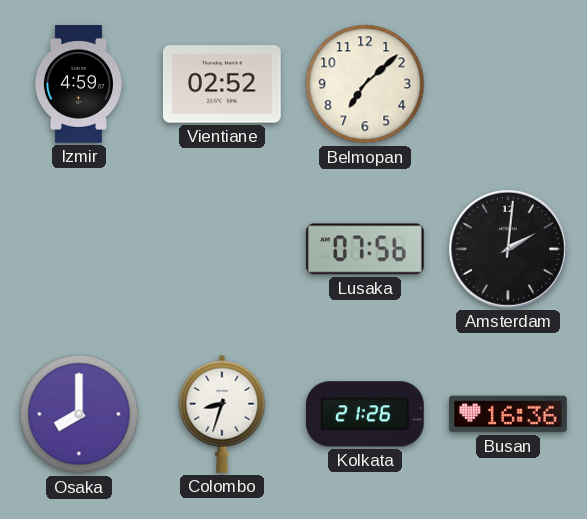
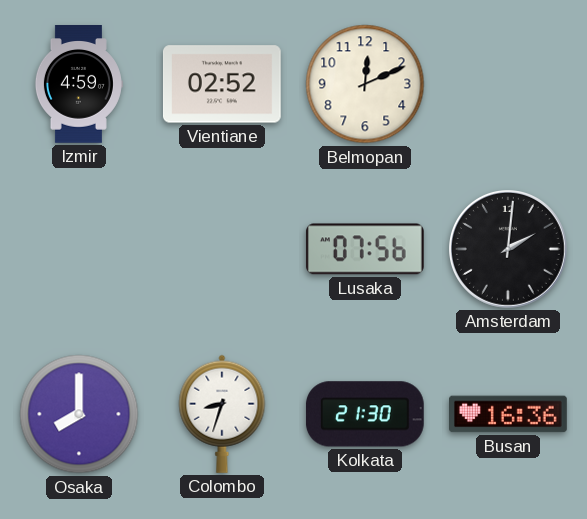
Belmopan: 7:08 -> 12:11 (365, 84)
Kolkata: 21:26 -> 21:30 (365, 414)
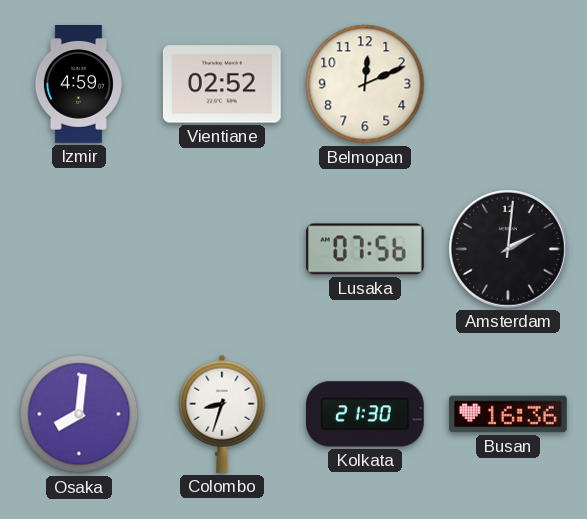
Osaka: 8:00 -> 8:01 (79, 414)
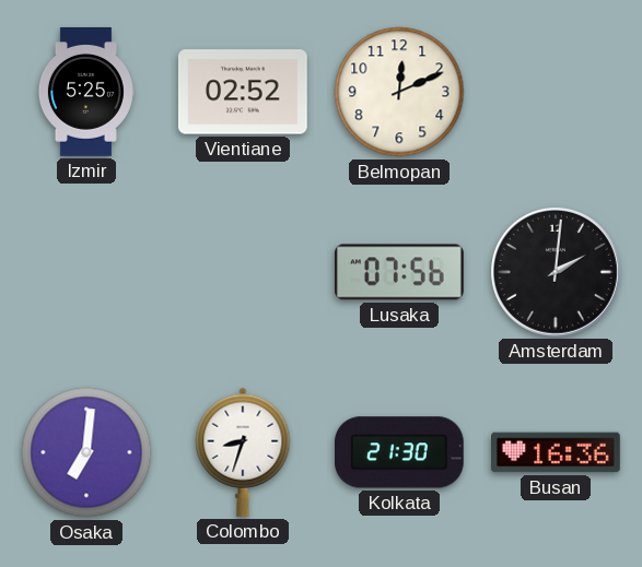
Izmir: 4:59 -> 5:25 (85, 92)
Osaka: 8:01 -> 7:01 (86, 452)
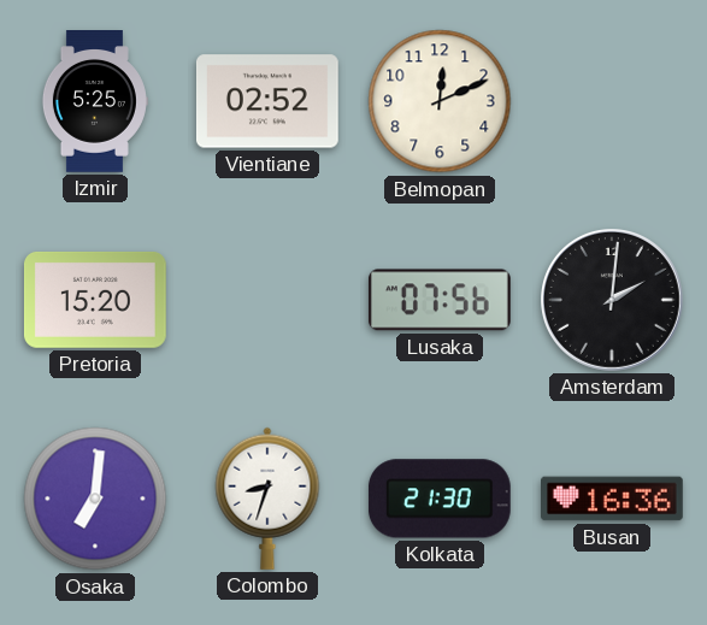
Pretoria: none -> 15:20 (95, 300)
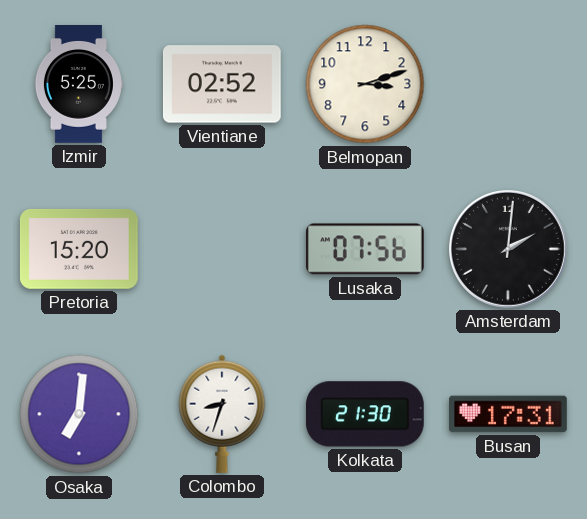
Belmopan: 12:11 -> 3:12 (365, 84)
Busan: 16:36 -> 17:31 (509, 414)
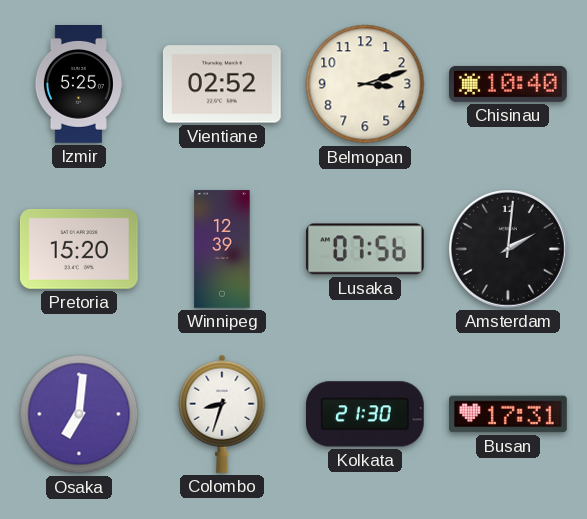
Chisinau: none -> 10:40 (509, 84)
Winnipeg: none -> 12:39 (222, 249)
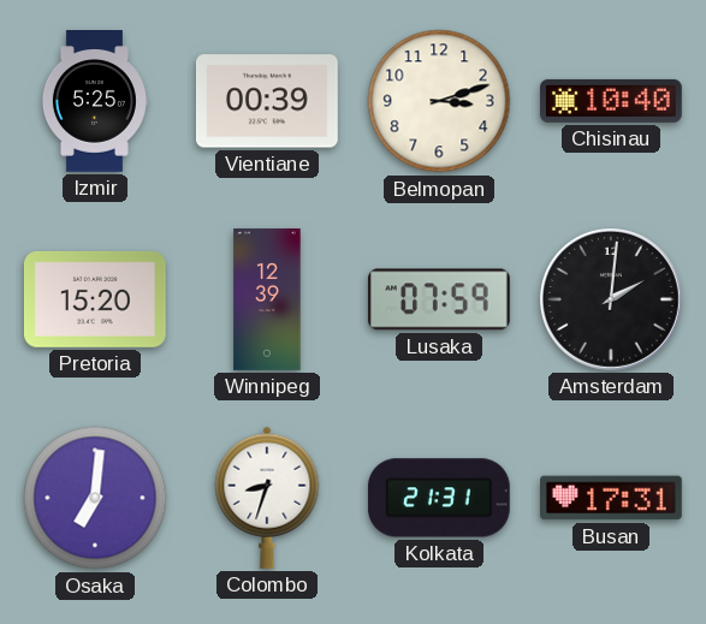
Vientiane: 02:52 -> 00:39 (267, 101)
Lusaka: 07:56 -> 07:59 (439, 299)
Kolkata: 21:30 -> 21:31 (439, 498)
